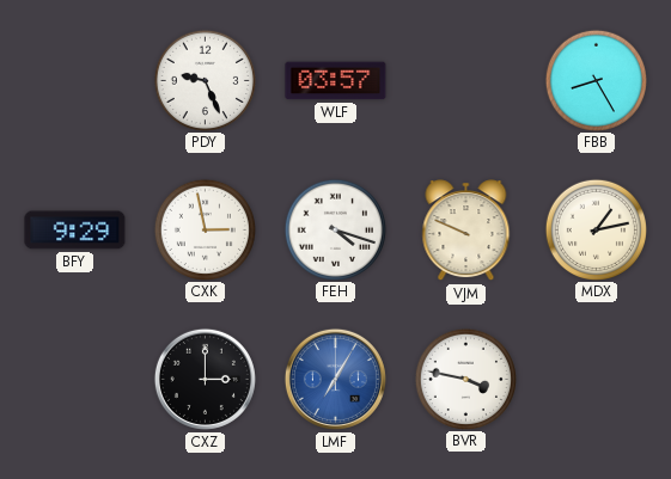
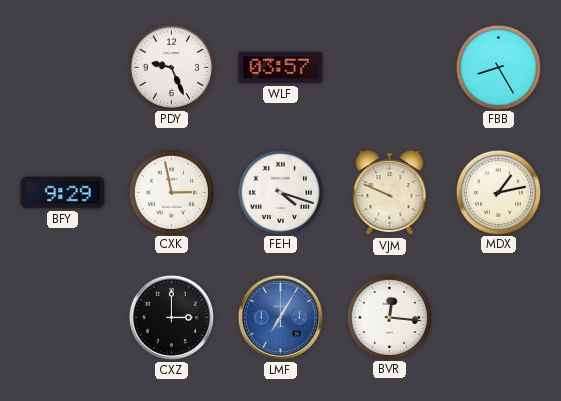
BVR: 3:47 -> 12:16 (389, 317)
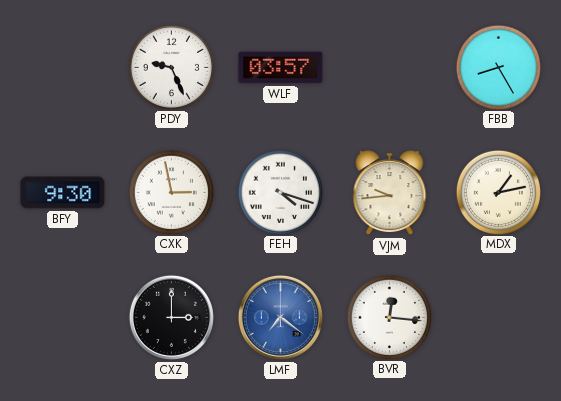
BFY: 9:29 -> 9:30 (63, 193)
VJM: 9:49 -> 9:44 (390, 193)
LMF: 7:05 -> 7:21 (280, 317)
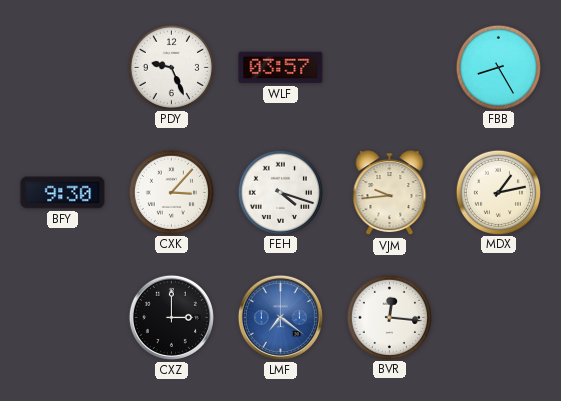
CXK: 2:58 -> 3:07 (171, 192)
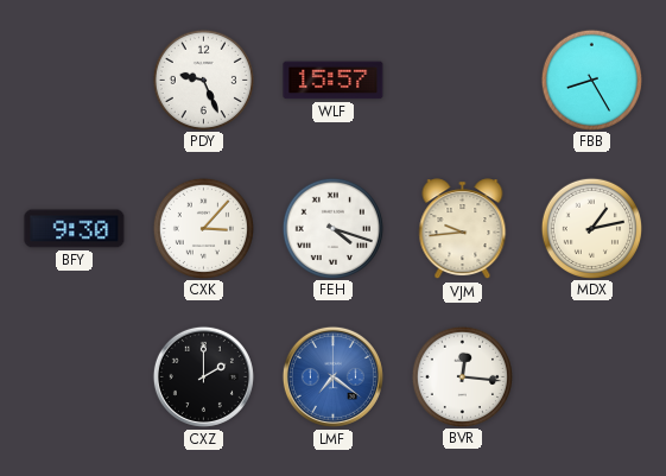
WLF: 03:57 -> 15:57 (334, 81)
CXZ: 3:00 -> 2:00 (203, 376)
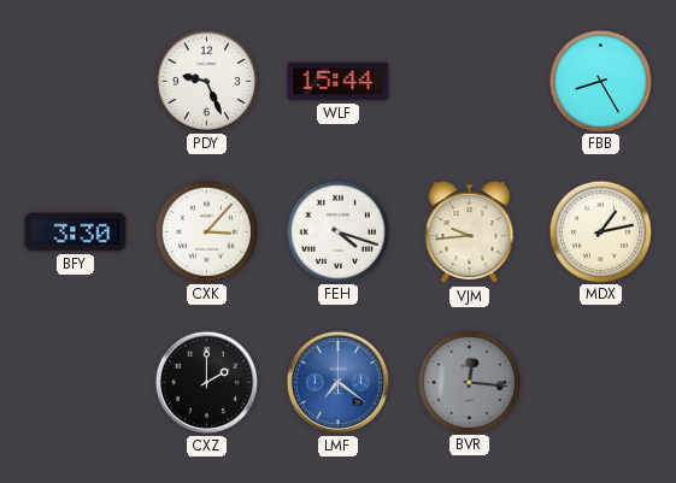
WLF: 15:57 -> 15:44 (339, 82)
BFY: 9:30 -> 3:30 (76, 232)
BVR dial: white -> grey (469, 382)
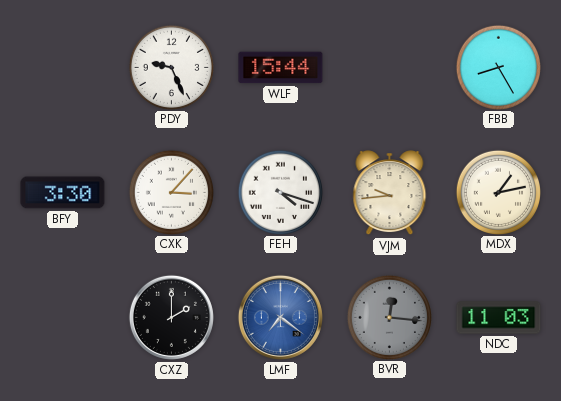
NDC: none -> 11:03 (499, 318)
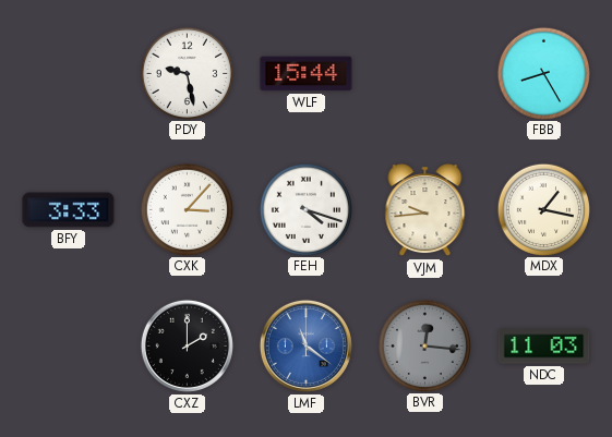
PDY: 9:26 -> 9:28 (187, 73)
BFY: 3:30 -> 3:33 (69, 210)
MDX: 1:13 -> 1:17 (543, 209)
LMF: 7:21 -> 11:21 (305, 345)
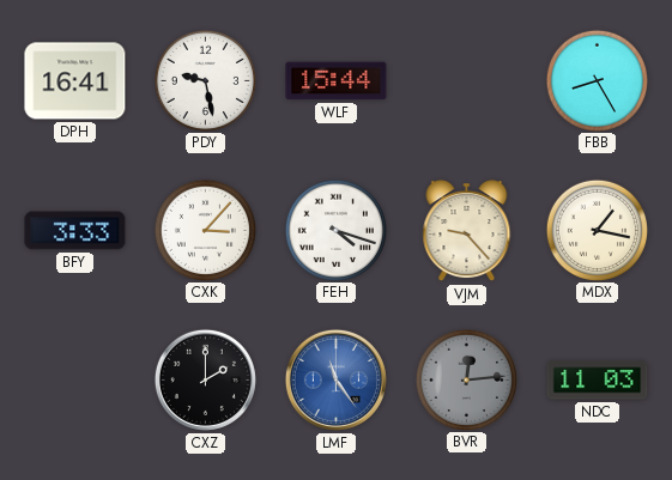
DPH: none -> 16:41 (75, 81)
VJM: 9:44 -> 9:23 (467, 231)
LMF: 11:21 -> 11:24 (335, 379)
BVR: 12:16 -> 12:14 (466, 379)
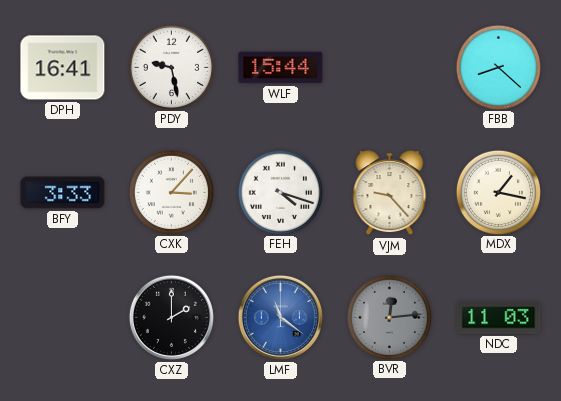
FBB: 8:25 -> 8:22 (498, 67)
LMF: 11:24 -> 11:21 (280, 317)
